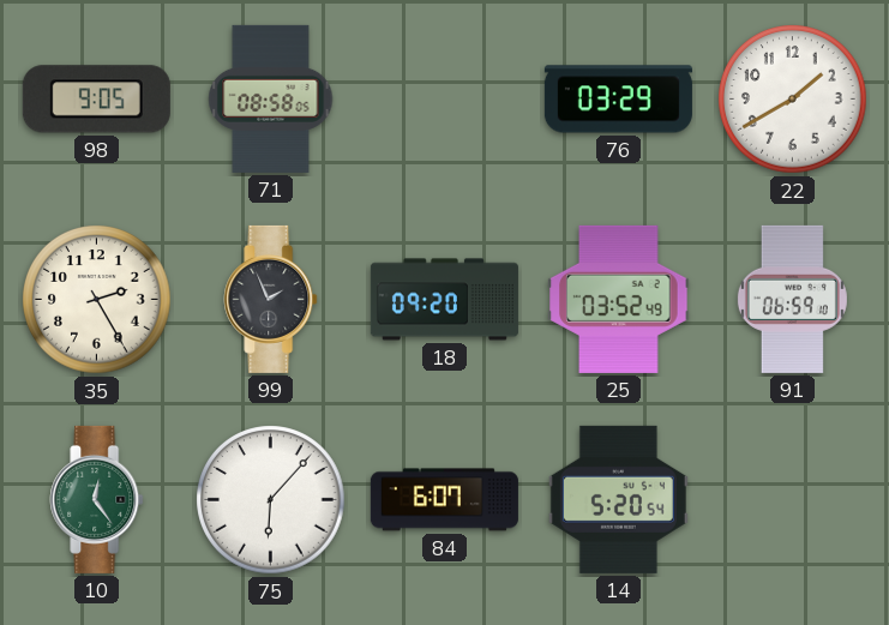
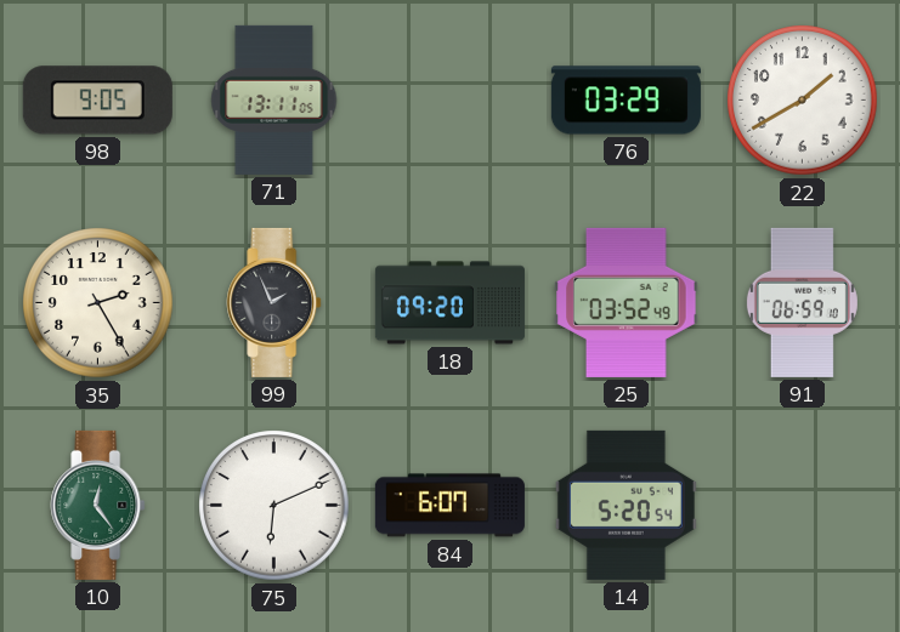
71: 08:58 -> 13:11 (274, 99)
75: 6:07 -> 6:11 (274, 506)
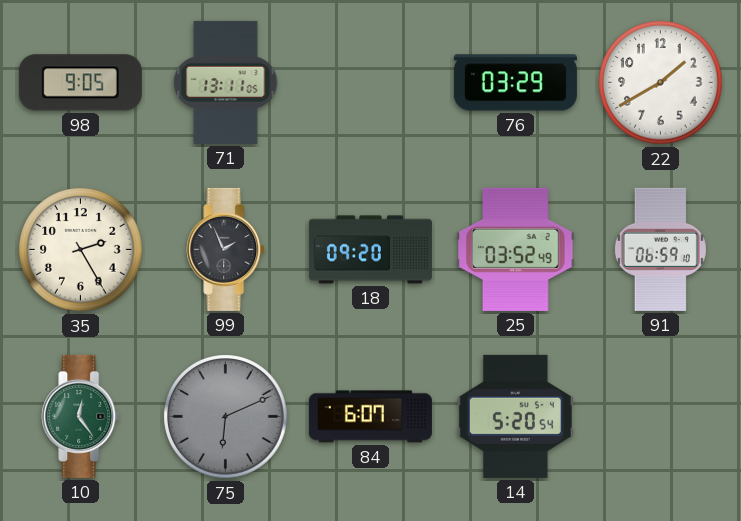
75 dial: white -> grey (226, 417)
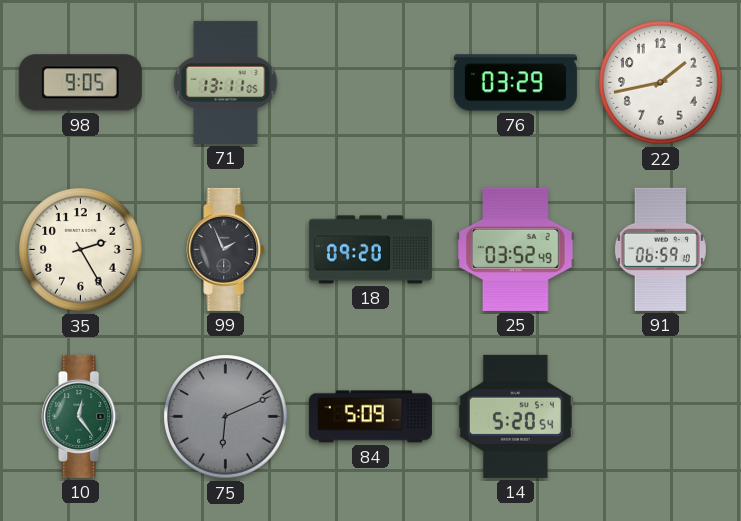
22: 1:40 -> 1:43 (661, 83)
84: 6:07 -> 5:09 (370, 417)
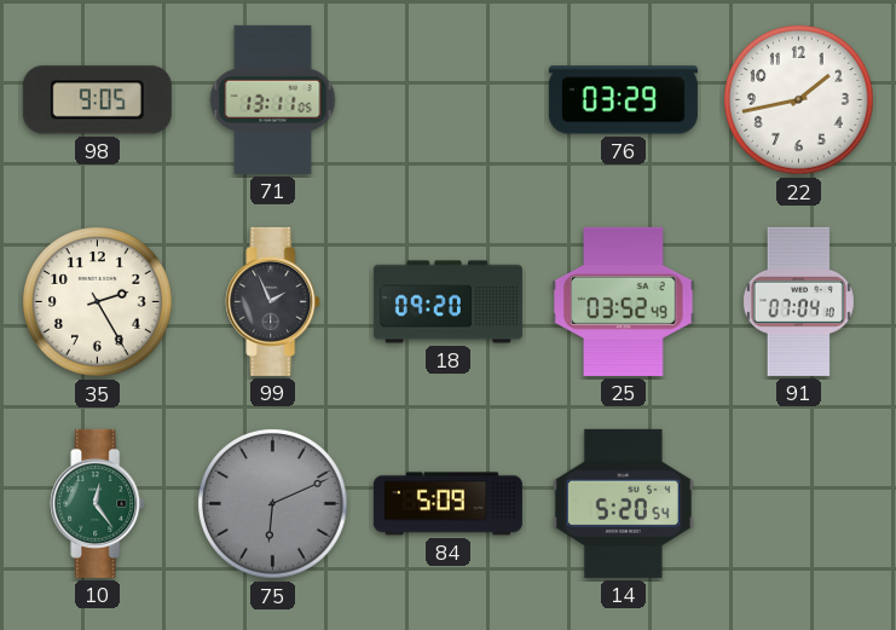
91: 06:59 -> 07:04 (798, 301)
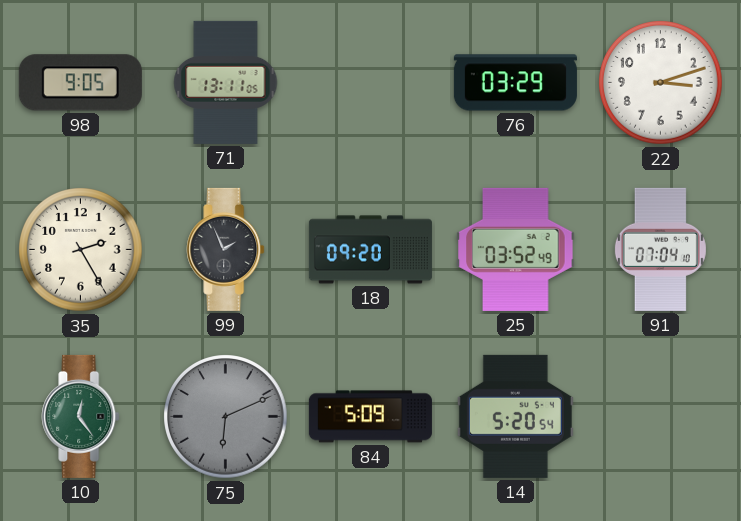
22: 1:43 -> 3:12 (661, 83)
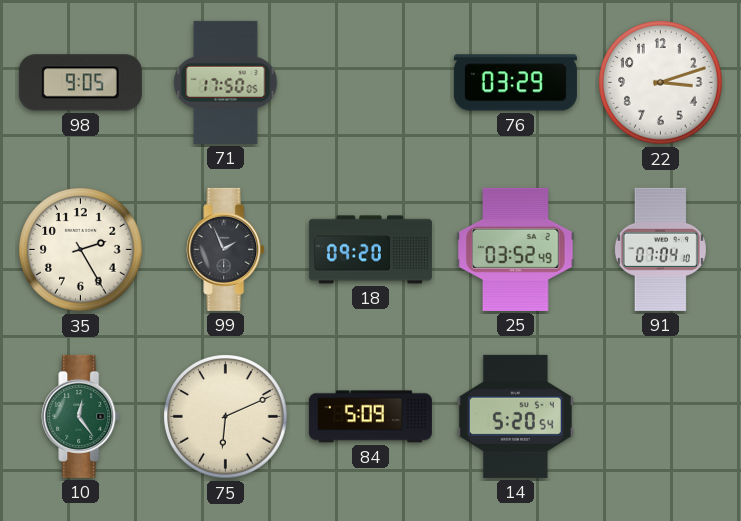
71: 13:11 -> 17:50 (226, 82)
75 dial: grey -> cream (226, 417)
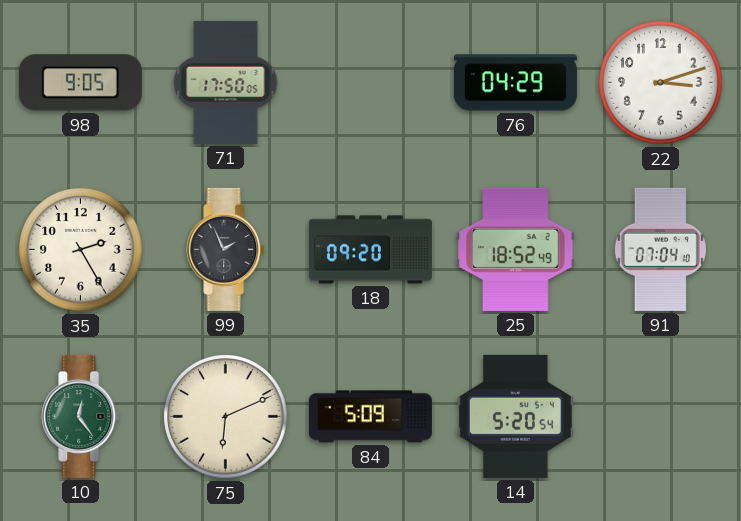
76: 03:29 -> 04:29 (515, 83)
25: 03:52 -> 18:52 (516, 249)
